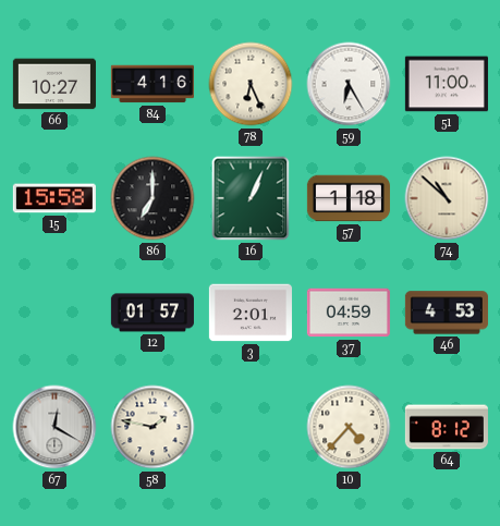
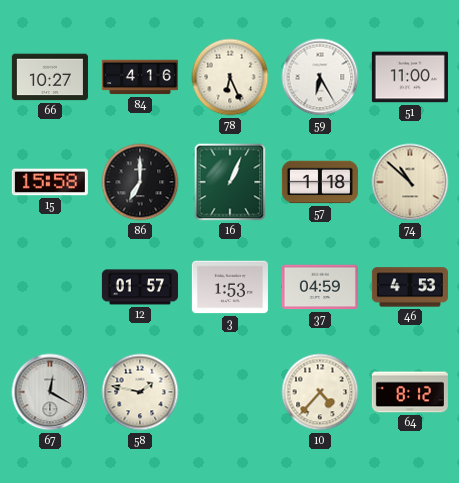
3: 2:01 -> 1:53 (230, 287)
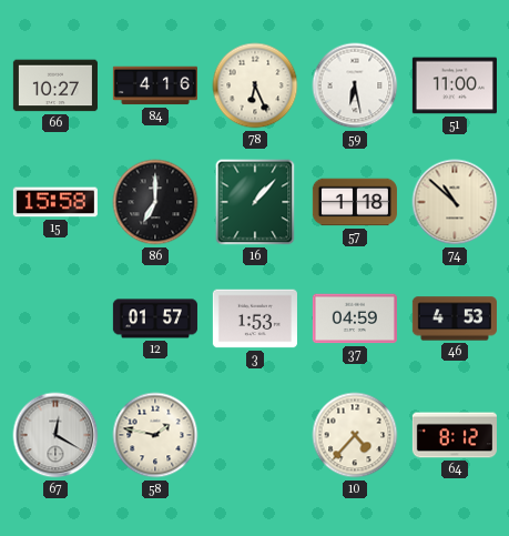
59: 6:25 -> 6:28 (355, 85)
16: 1:04 -> 1:07 (255, 202)
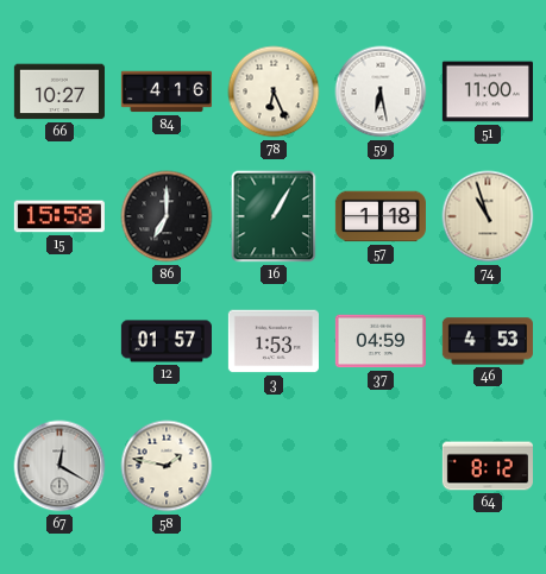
16: 1:07 -> 1:05 (274, 216)
74: 10:52 -> 10:57 (488, 216)
10: 4:37 -> none (355, 435)
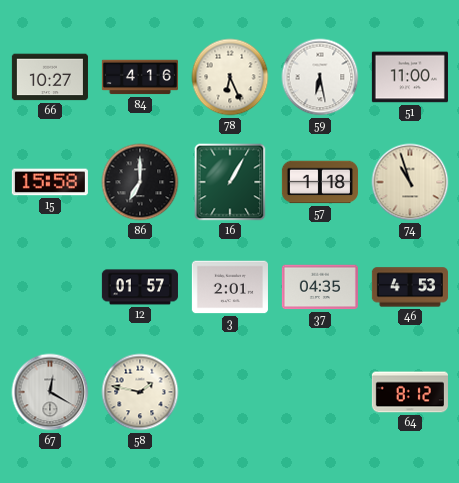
3: 1:53 -> 2:01 (230, 287)
37: 04:59 -> 04:35 (320, 287)
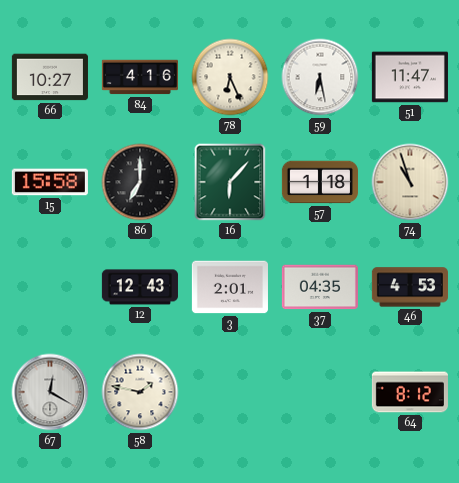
51: 11:00 -> 11:47 (410, 77)
16: 1:05 -> 6:07 (230, 182)
12: 01:57 -> 12:43 (140, 287)
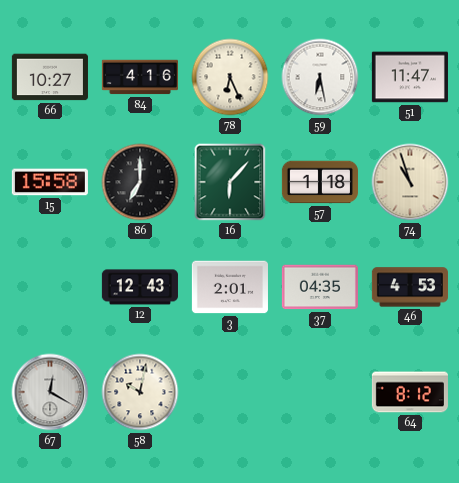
58: 1:47 -> 10:02 (140, 392)
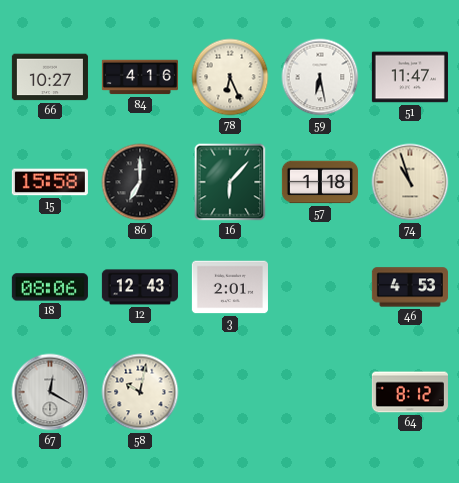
18: none -> 08:06 (50, 287)
37: 04:35 -> none (320, 287)
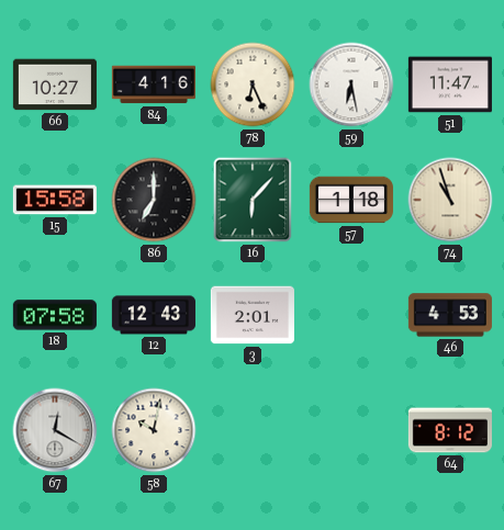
18: 08:06 -> 07:58 (55, 315)
